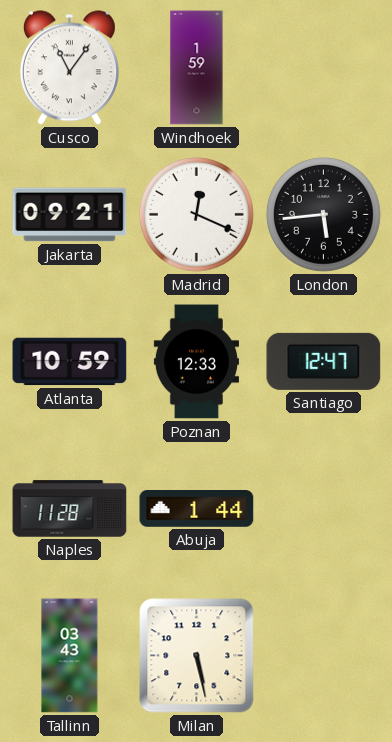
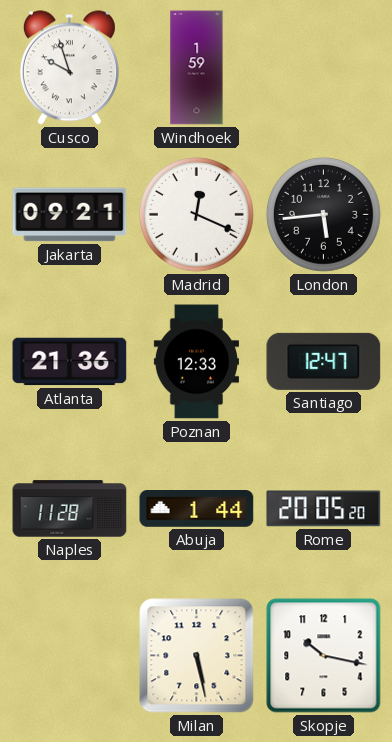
Cusco: 11:06 -> 9:57 (69, 68)
Atlanta: 10:59 -> 21:36 (70, 362)
Rome: none -> 20:05 (324, 509)
Tallinn: 03:43 -> none (70, 656)
Skopje: none -> 10:17 (324, 656)
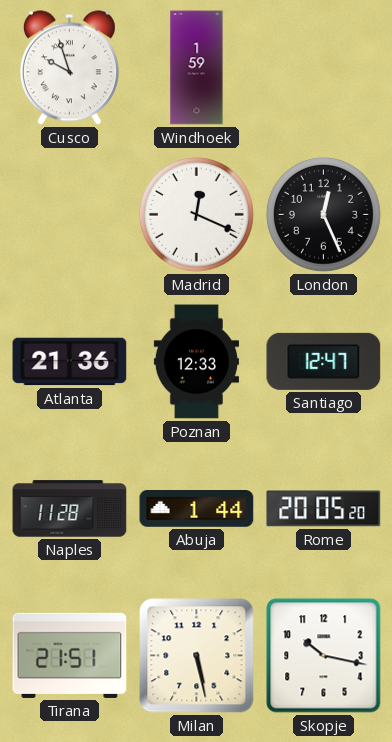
Jakarta: 09:21 -> none (70, 215)
London: 5:44 -> 12:26 (323, 214)
Tirana: none -> 21:51 (70, 655)
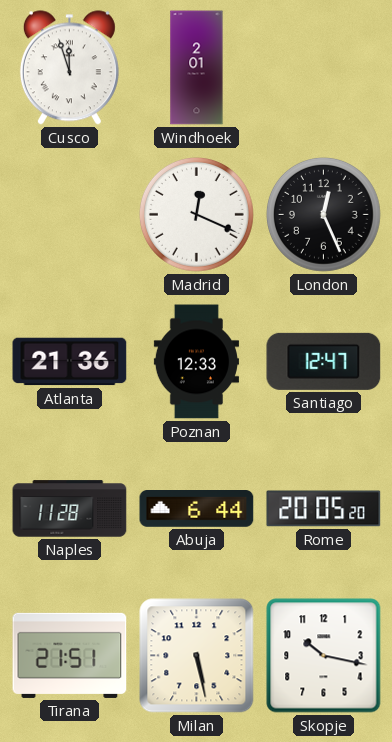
Cusco: 9:57 -> 11:57 (69, 68)
Windhoek: 1:59 -> 2:01 (197, 68)
Abuja: 1:44 -> 6:44 (197, 509)
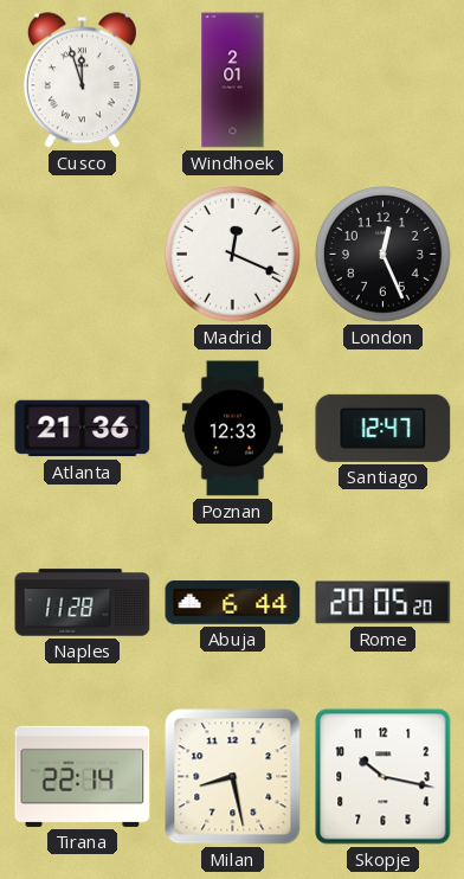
Tirana: 21:51 -> 22:14 (83, 776)
Milan: 5:28 -> 8:28 (233, 777)
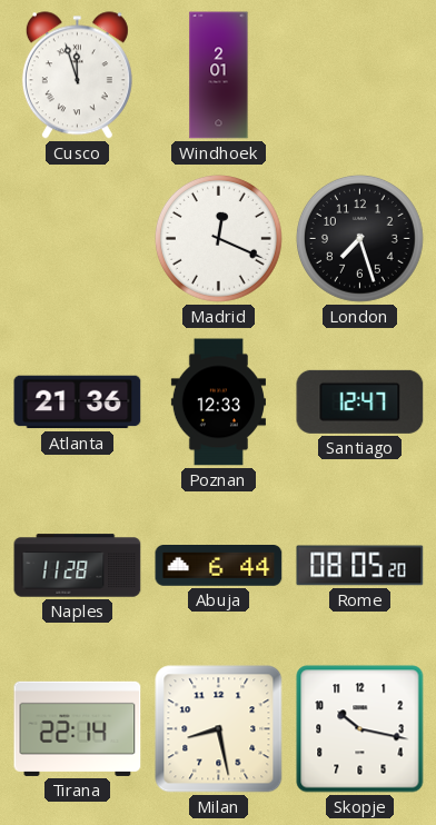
London: 12:26 -> 7:27 (359, 238)
Rome: 20:05 -> 08:05 (360, 566)
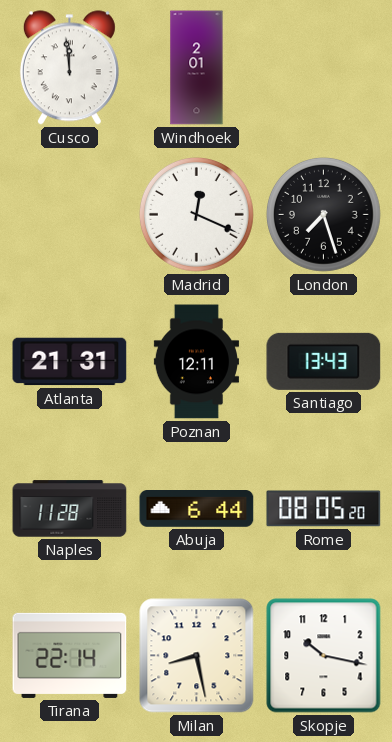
Cusco: 11:57 -> 11:59 (69, 68)
Atlanta: 21:36 -> 21:31 (70, 362)
Poznan: 12:33 -> 12:11 (196, 362)
Santiago: 12:47 -> 13:43 (324, 361)
